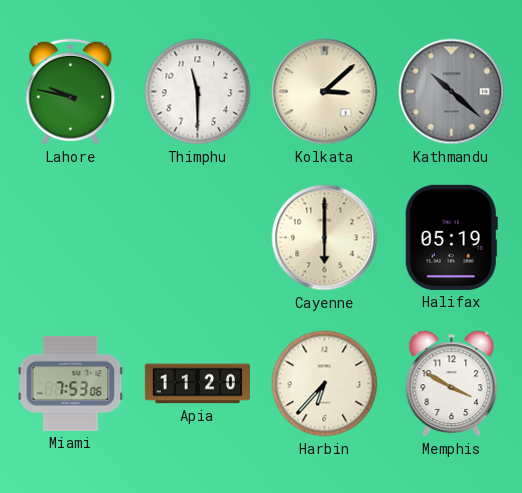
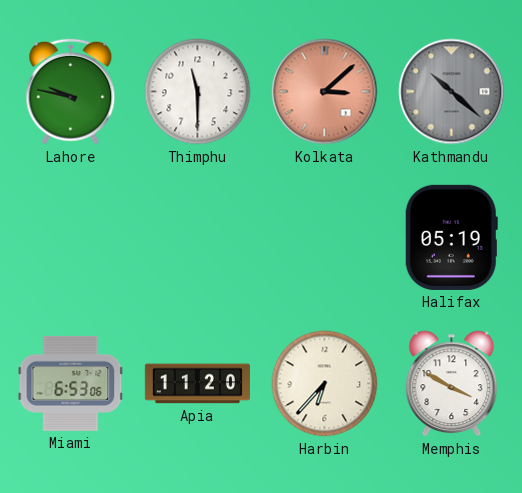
Kolkata dial: cream -> salmon (325, 92)
Cayenne: 6:00 -> none (325, 238)
Miami: 7:53 -> 6:53 (71, 383)
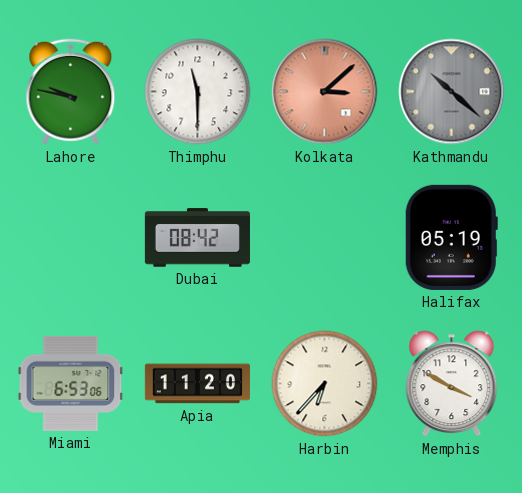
Dubai: none -> 08:42 (197, 238)
